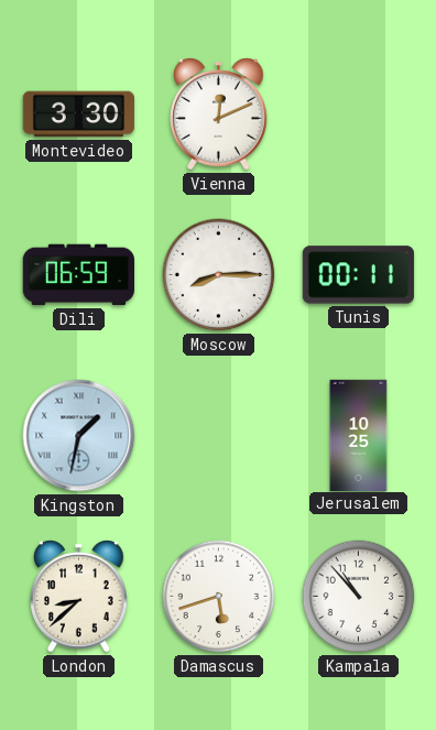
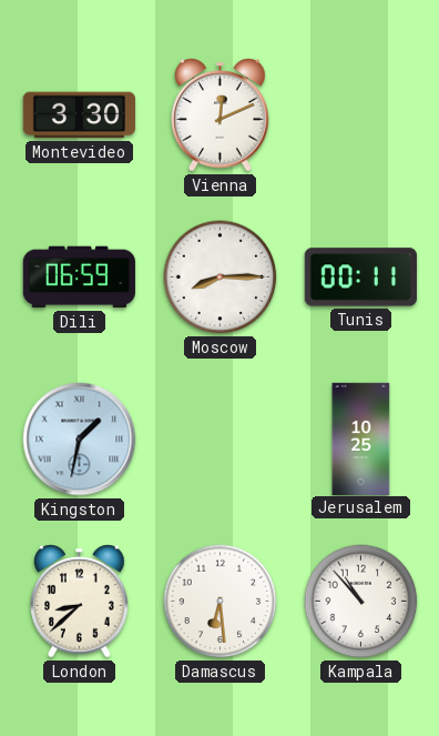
Damascus: 5:42 -> 6:29 (221, 602)
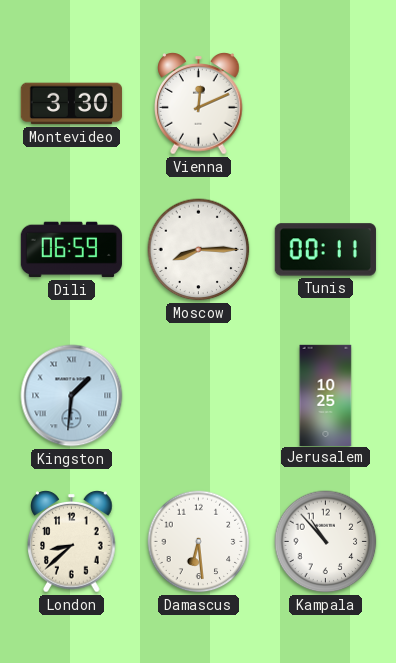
Kingston: 1:32 -> 1:31 (72, 396)
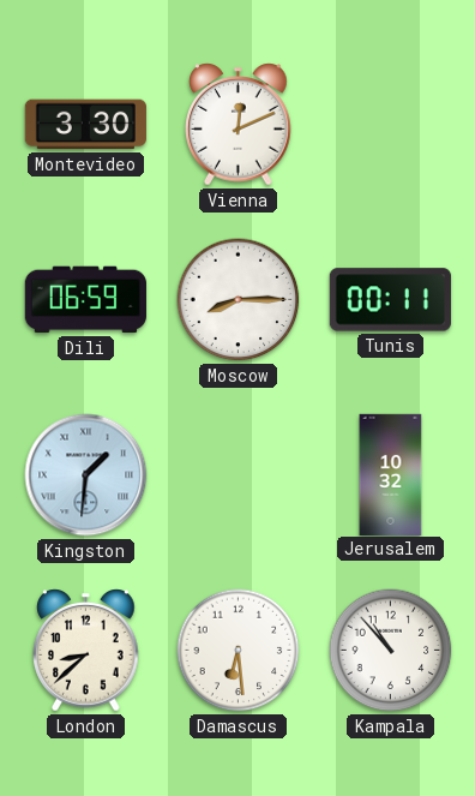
Jerusalem: 10:25 -> 10:32 (391, 474)
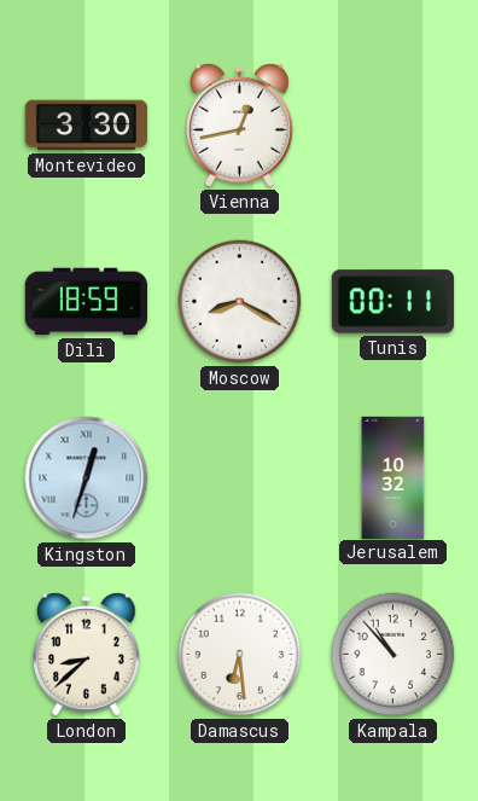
Vienna: 12:11 -> 12:43 (240, 126)
Dili: 06:59 -> 18:59 (86, 302)
Moscow: 8:15 -> 8:20 (240, 302)
Kingston: 1:31 -> 12:33 (87, 478)
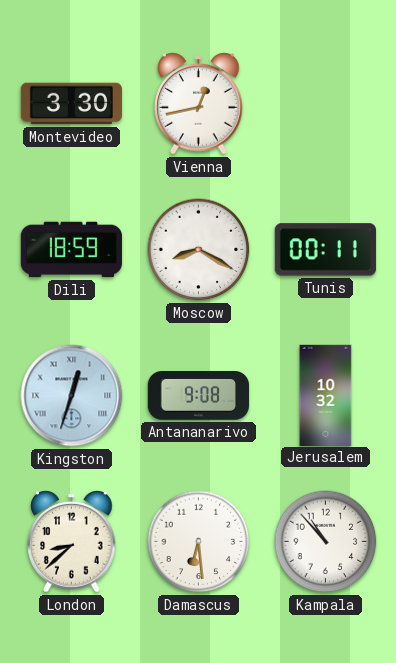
Antananarivo: none -> 9:08 (198, 396)
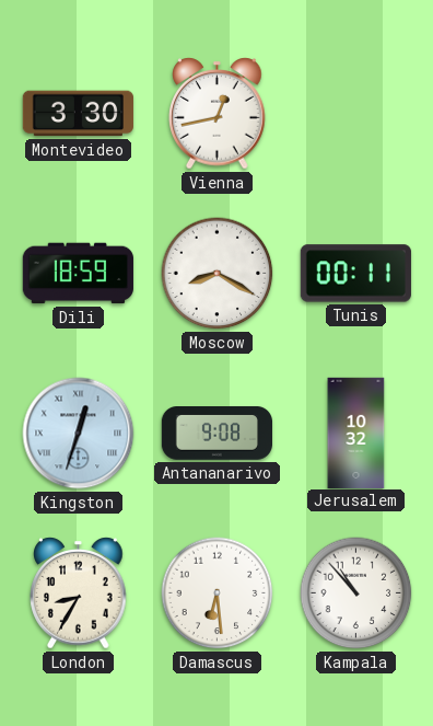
London: 8:38 -> 8:35 (79, 594)
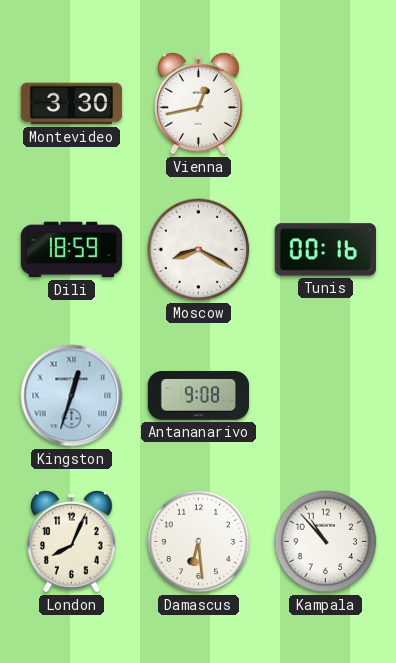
Tunis: 00:11 -> 00:16 (325, 250)
Jerusalem: 10:32 -> none (356, 433)
London: 8:35 -> 8:04 (72, 542)
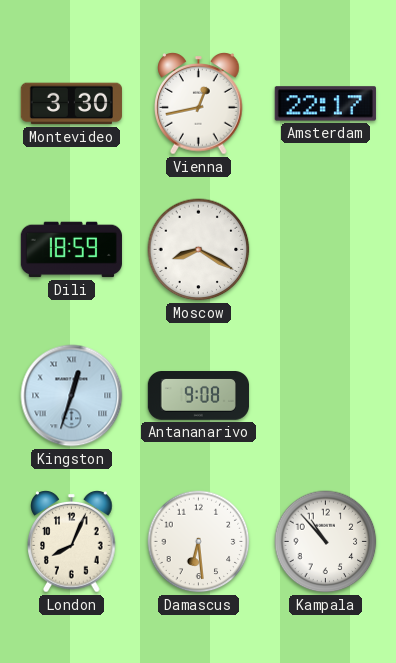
Amsterdam: none -> 22:17 (325, 104)
Tunis: 00:16 -> none (325, 250)
